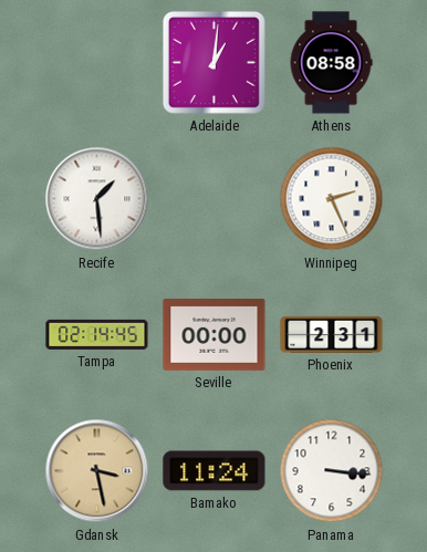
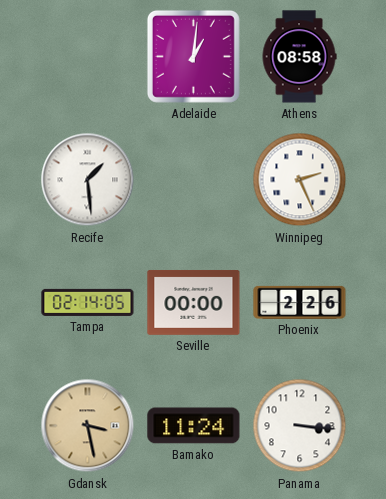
Tampa: 02:14:45 -> 02:14:05 (88, 302)
Phoenix: 2:31 -> 2:26 (300, 302)
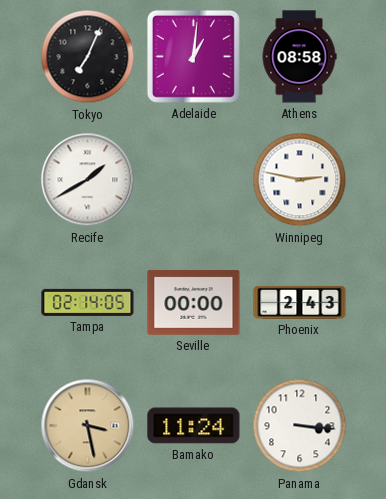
Tokyo: none -> 7:04 (88, 57)
Recife: 1:29 -> 1:40 (88, 180)
Winnipeg: 2:26 -> 2:47 (300, 180)
Phoenix: 2:26 -> 2:43 (300, 302)
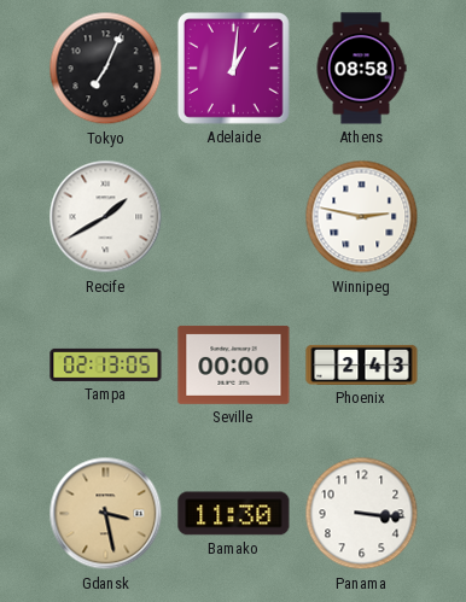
Tampa: 02:14 -> 02:13 (106, 364)
Bamako: 11:24 -> 11:30 (234, 514)
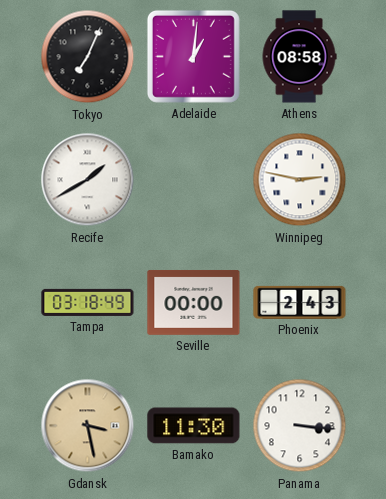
Tampa: 02:13 -> 03:18 (88, 302)
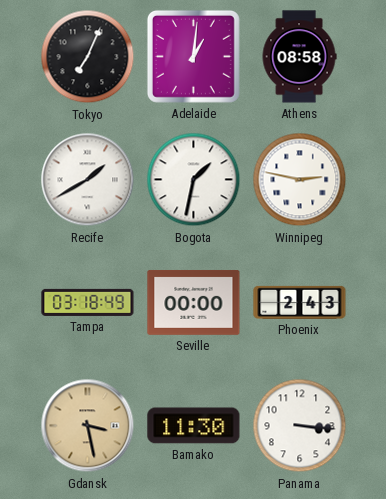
Bogota: none -> 1:32 (194, 180)
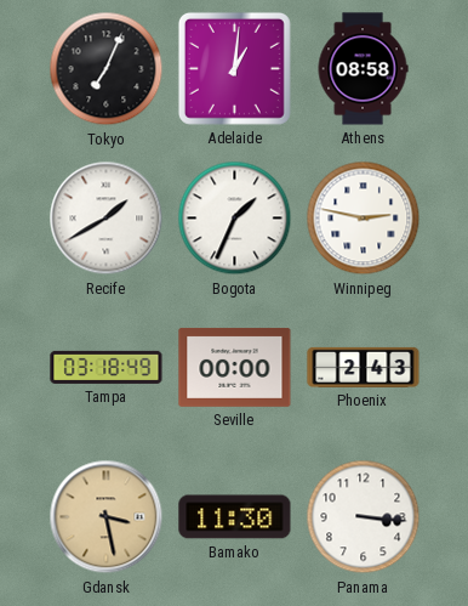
Bogota: 1:32 -> 1:34 (235, 219)
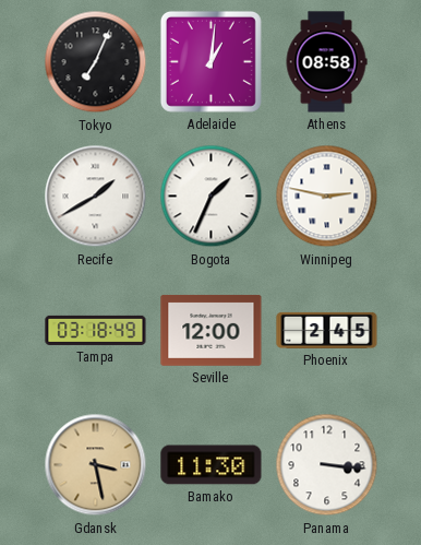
Seville: 00:00 -> 12:00 (212, 330)
Phoenix: 2:43 -> 2:45 (327, 330)
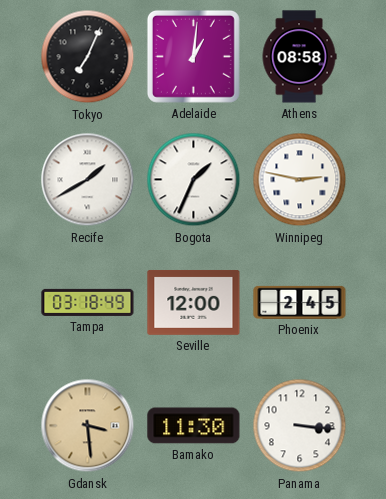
Gdansk: 3:28 -> 3:29 (88, 426)
